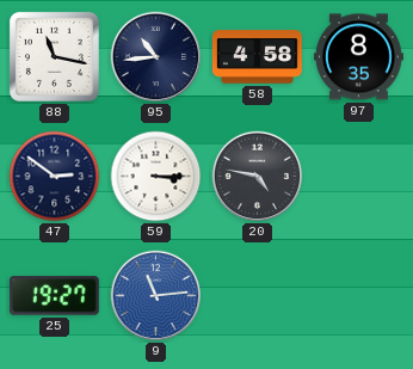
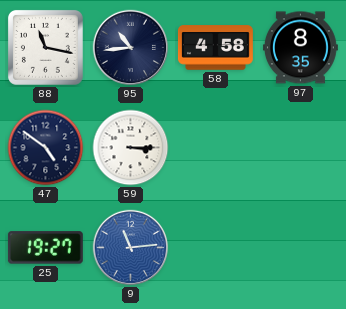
47: 2:51 -> 4:51 (46, 148)
20: 4:47 -> none (258, 177)
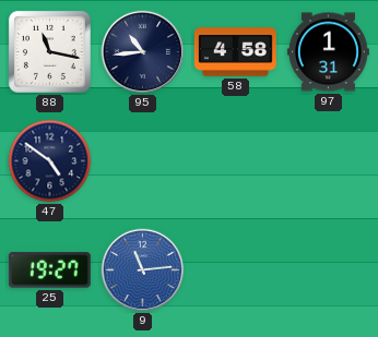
97: 8:35 -> 1:31 (328, 52)
59: 3:15 -> none (131, 148)
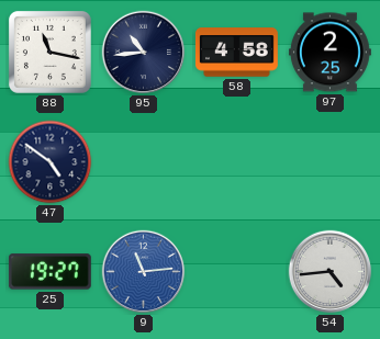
97: 1:31 -> 2:25 (329, 53)
54: none -> 4:44 (331, 272)
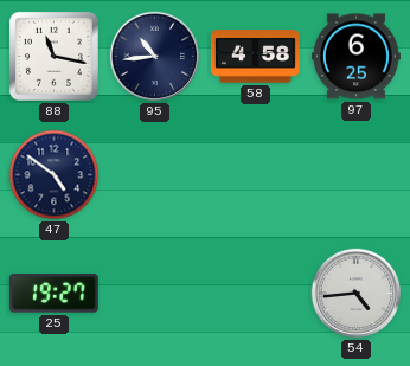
97: 2:25 -> 6:25 (355, 57)
9: 11:14 -> none (144, 272)
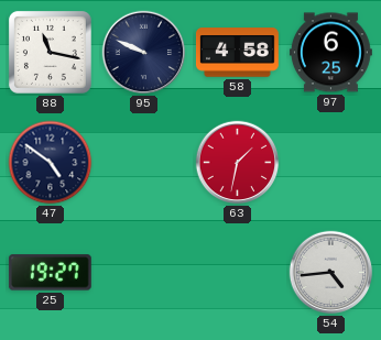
95: 10:44 -> 9:49 (144, 53)
63: none -> 1:32 (238, 163)
